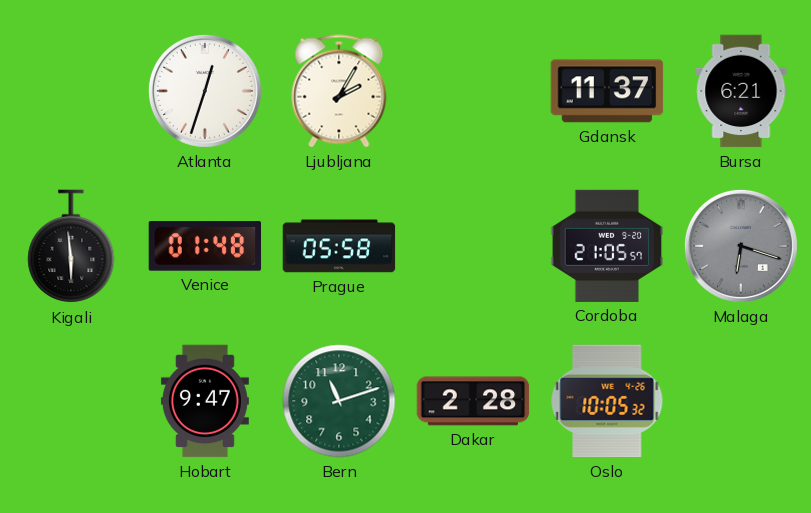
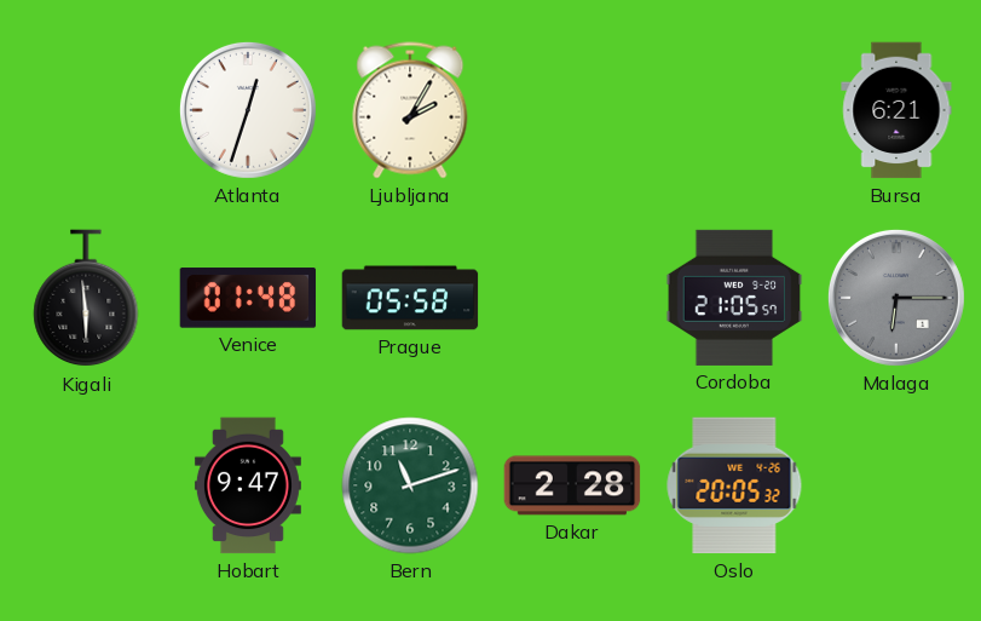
Gdansk: 11:37 -> none (607, 91)
Malaga: 6:18 -> 6:15 (896, 298)
Oslo: 10:05 -> 20:05 (734, 485)
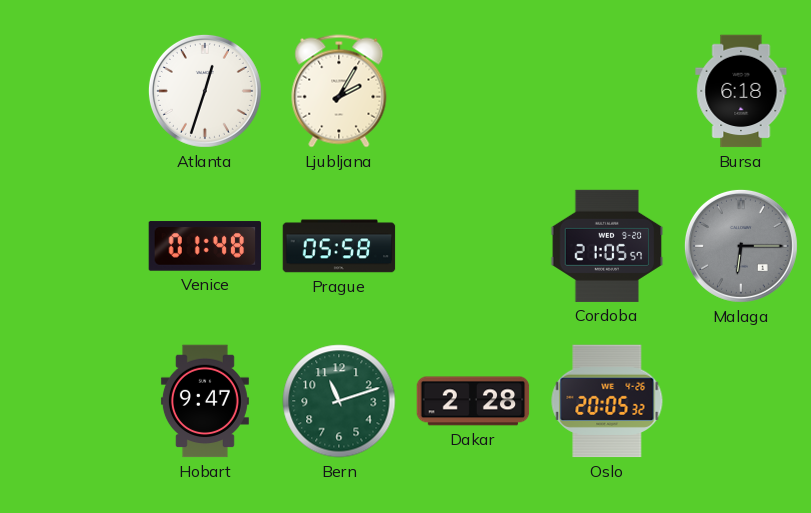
Bursa: 6:21 -> 6:18 (741, 91)
Kigali: 5:59 -> none (86, 299)
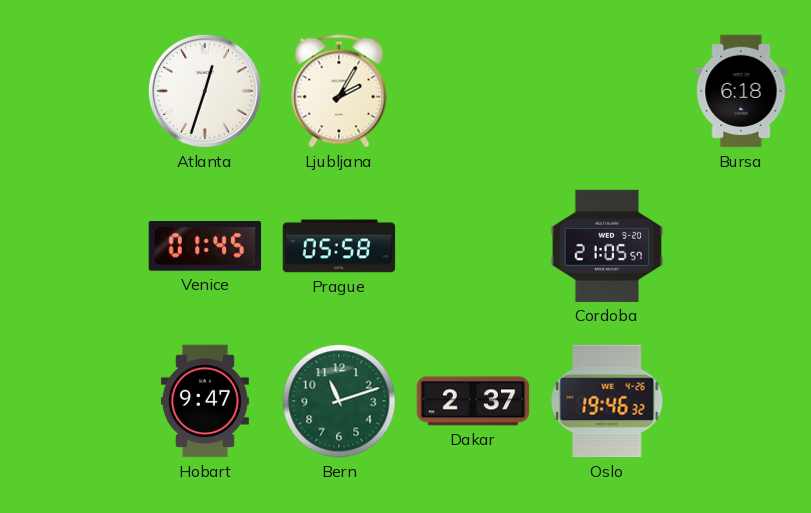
Venice: 01:48 -> 01:45 (205, 246)
Malaga: 6:15 -> none (741, 246)
Dakar: 2:28 -> 2:37 (473, 401)
Oslo: 20:05 -> 19:46 (607, 401)
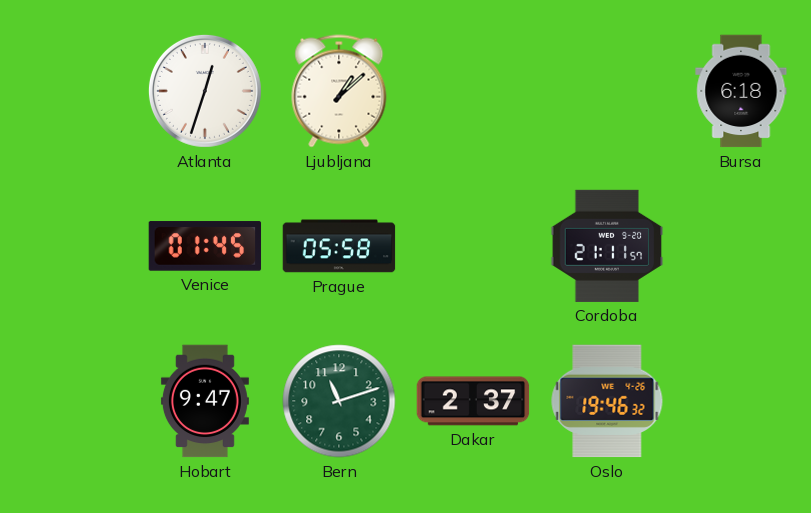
Ljubljana: 2:05 -> 1:08 (339, 91)
Cordoba: 21:05 -> 21:11 (607, 246)
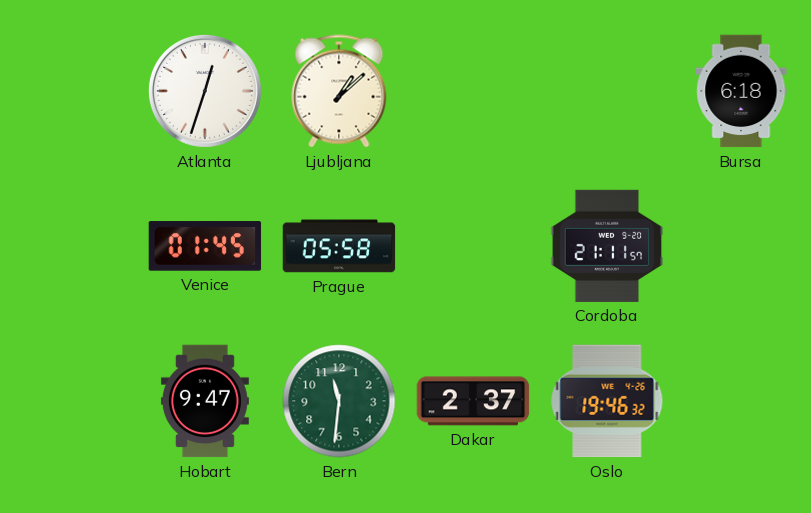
Bern: 11:12 -> 11:31 (339, 401)
